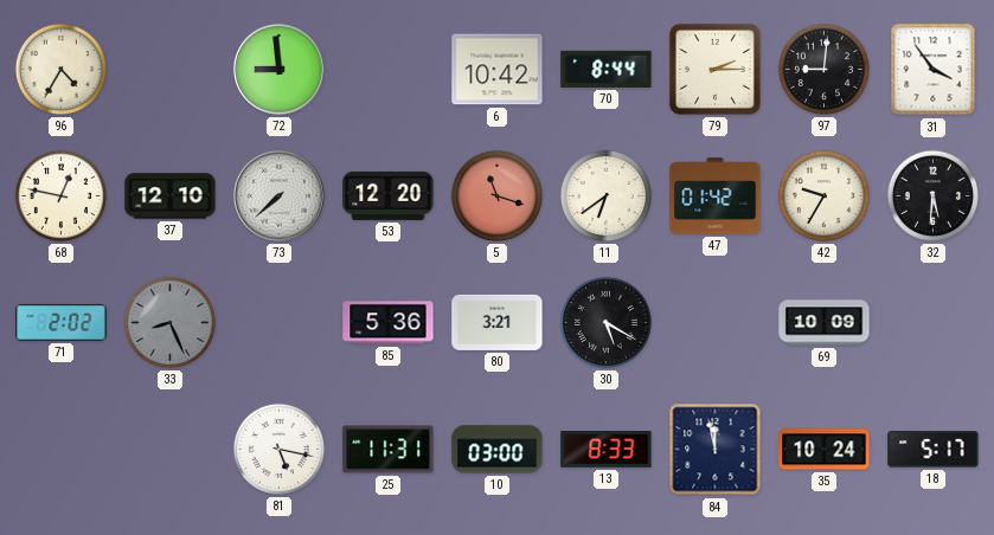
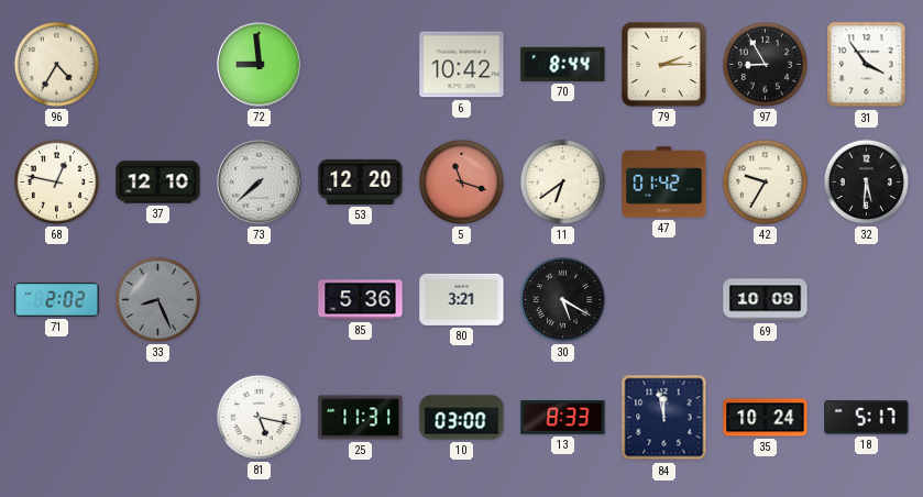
97: 9:01 -> 8:55 (765, 64)
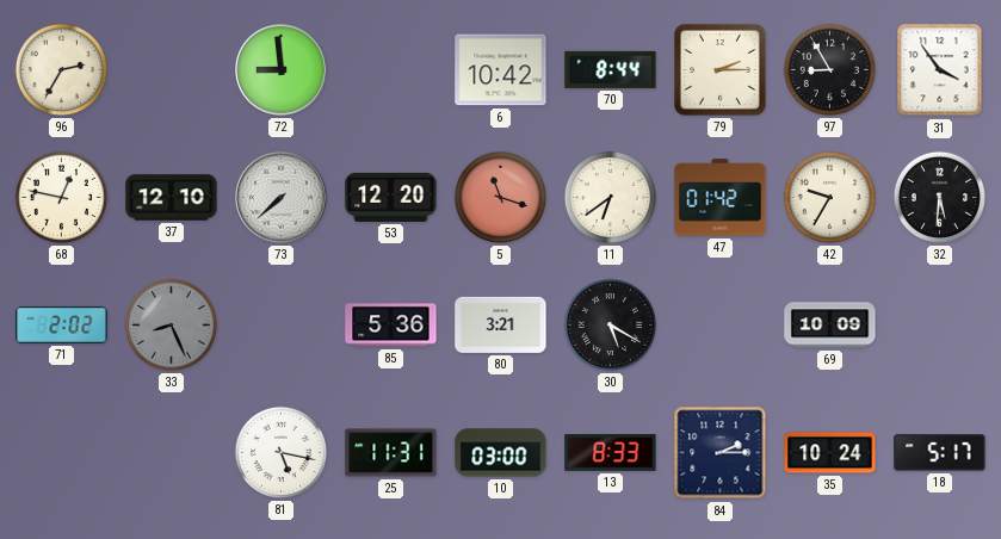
96: 4:35 -> 2:35 (61, 69)
84: 11:58 -> 2:15 (721, 453)
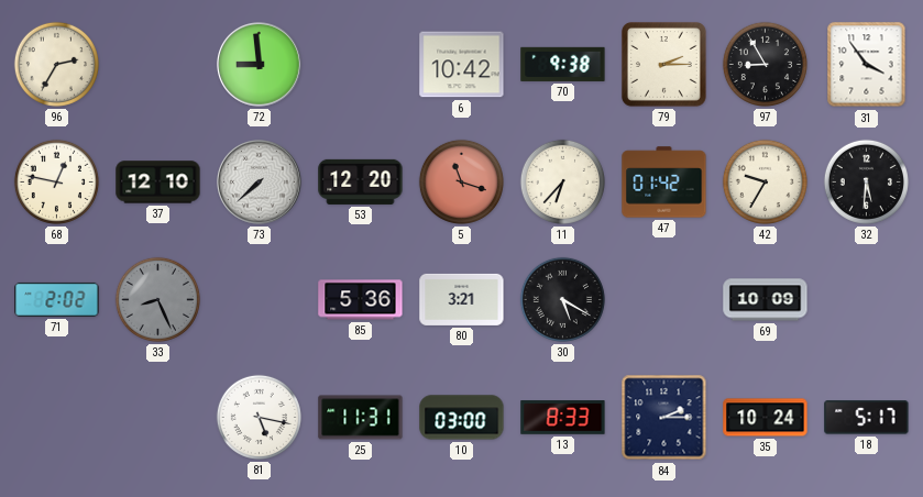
70: 8:44 -> 9:38 (563, 64)
11: 6:39 -> 6:37 (562, 181)
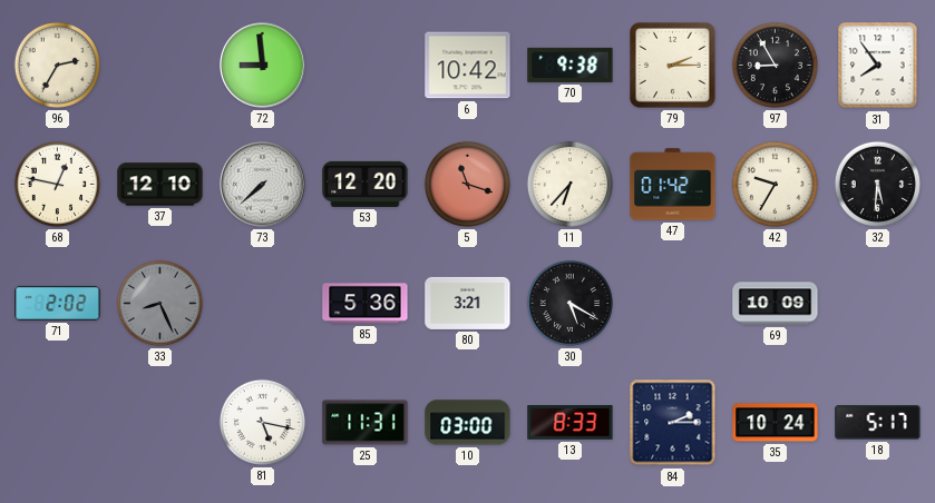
31: 3:54 -> 7:54 (878, 66)
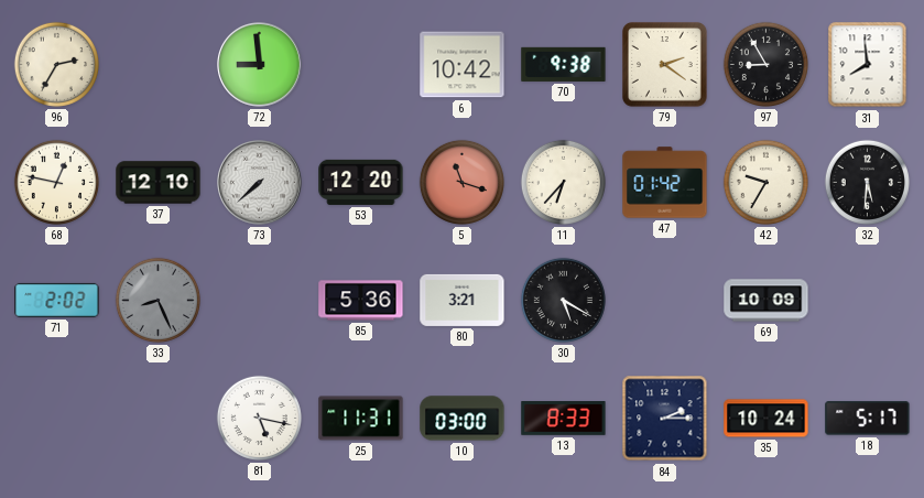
79: 2:15 -> 2:21 (665, 65)
31: 7:54 -> 7:59 (868, 65)
